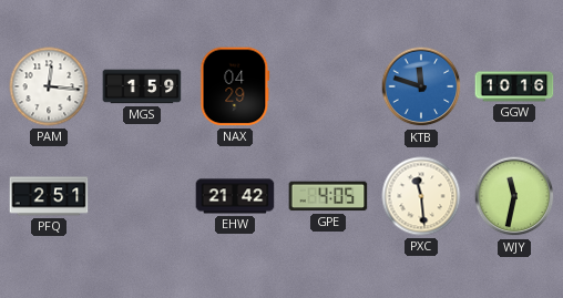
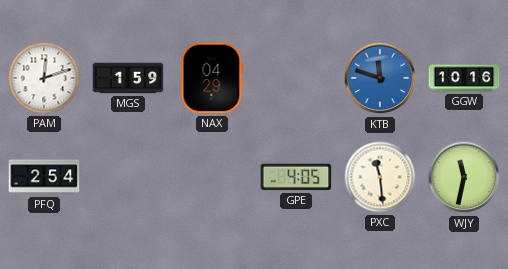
PAM: 12:16 -> 12:12 (44, 78)
PFQ: 2:51 -> 2:54 (44, 177)
EHW: 21:42 -> none (235, 196)
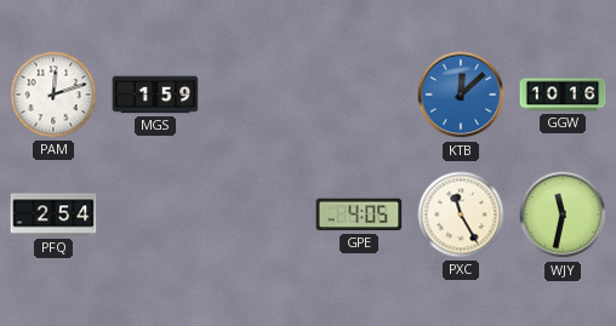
NAX: 04:29 -> none (212, 78)
KTB: 11:48 -> 12:08 (461, 95)
PXC: 11:29 -> 11:25 (461, 215)
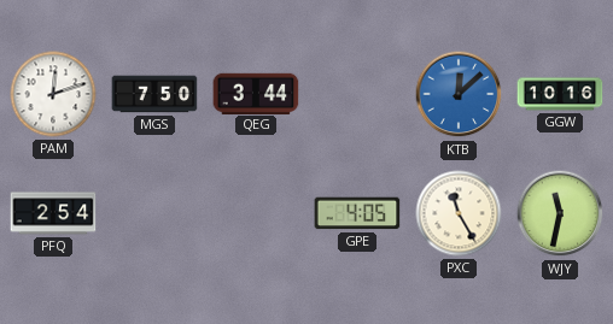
MGS: 1:59 -> 7:50 (154, 94)
QEG: none -> 3:44 (256, 93)
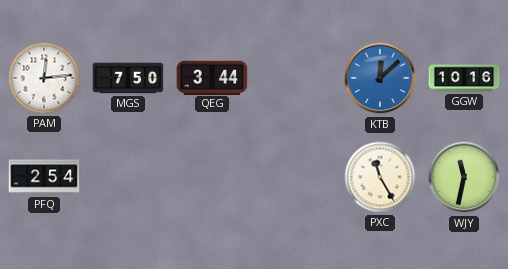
PAM: 12:12 -> 12:14 (44, 78)
GPE: 4:05 -> none (357, 213)
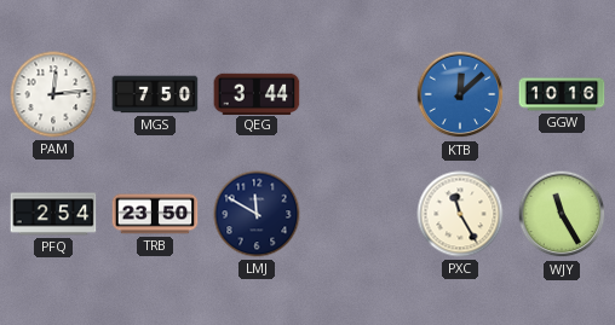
TRB: none -> 23:50 (155, 214)
LMJ: none -> 11:50 (257, 214)
WJY: 11:32 -> 11:25 (562, 214)
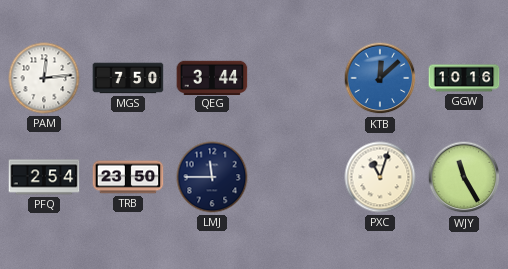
LMJ: 11:50 -> 11:45 (212, 177)
PXC: 11:25 -> 11:03 (380, 177)
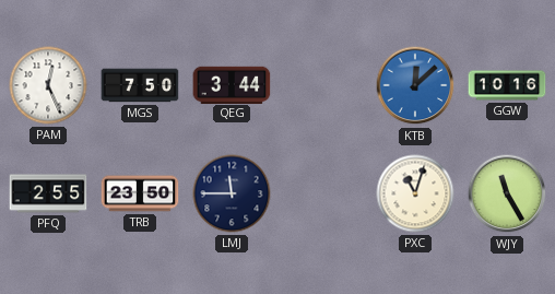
PAM: 12:14 -> 12:26 (48, 85)
PFQ: 2:54 -> 2:55 (48, 193)
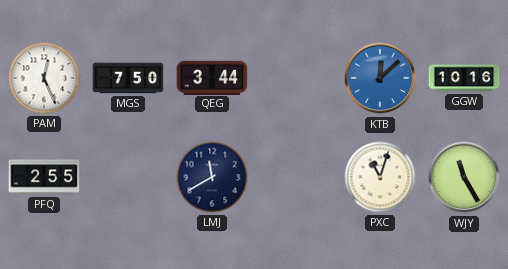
TRB: 23:50 -> none (140, 193)
LMJ: 11:45 -> 11:40 (212, 177)
